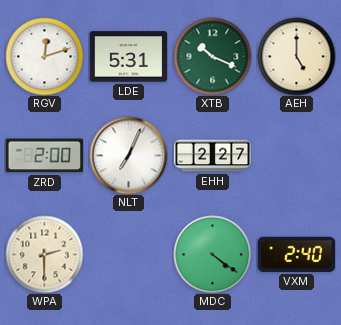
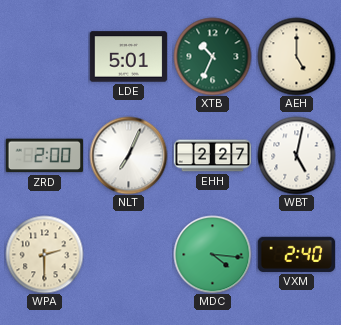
RGV: 12:12 -> none (44, 56)
LDE: 5:31 -> 5:01 (128, 57)
XTB: 10:19 -> 10:34 (212, 56)
WBT: none -> 5:02 (296, 155)
MDC: 4:21 -> 4:16 (212, 254)
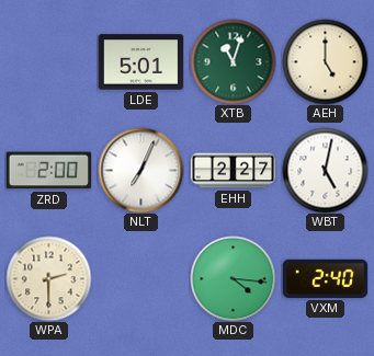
XTB: 10:34 -> 11:03 (233, 61)
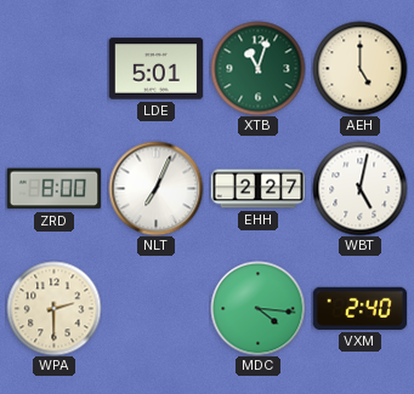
ZRD: 2:00 -> 8:00 (53, 189)
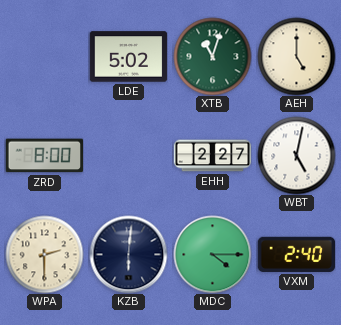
LDE: 5:01 -> 5:02 (128, 57)
NLT: 7:04 -> none (155, 188)
KZB: none -> 6:01 (128, 254)
MDC: 4:16 -> 4:15 (212, 254)
